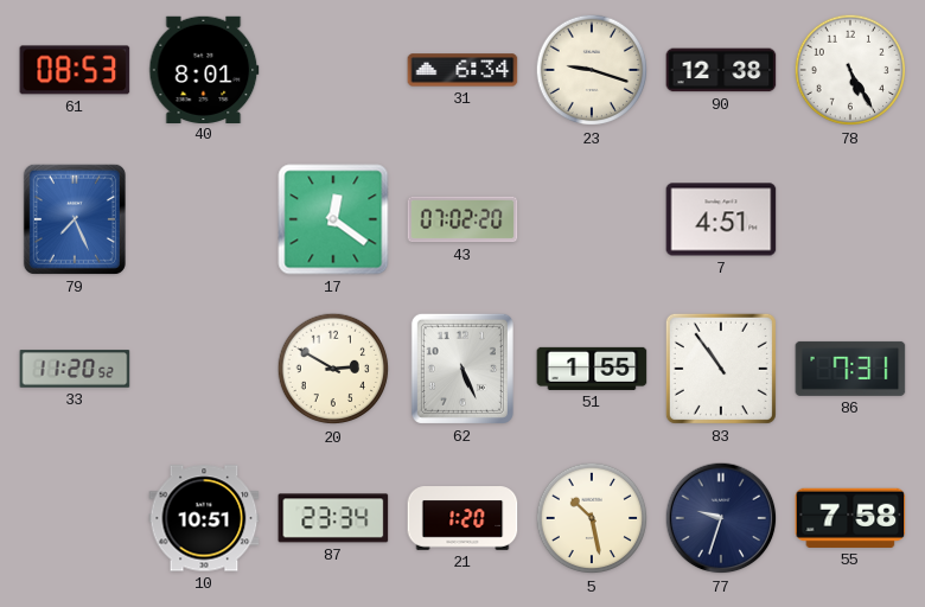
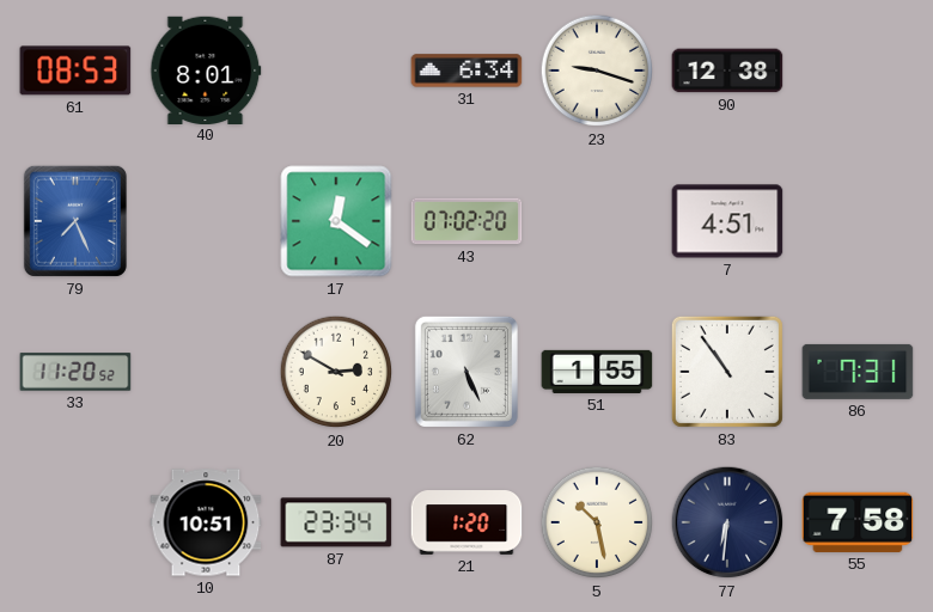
78: 5:25 -> none (850, 70)
77: 9:33 -> 6:31 (727, 522)
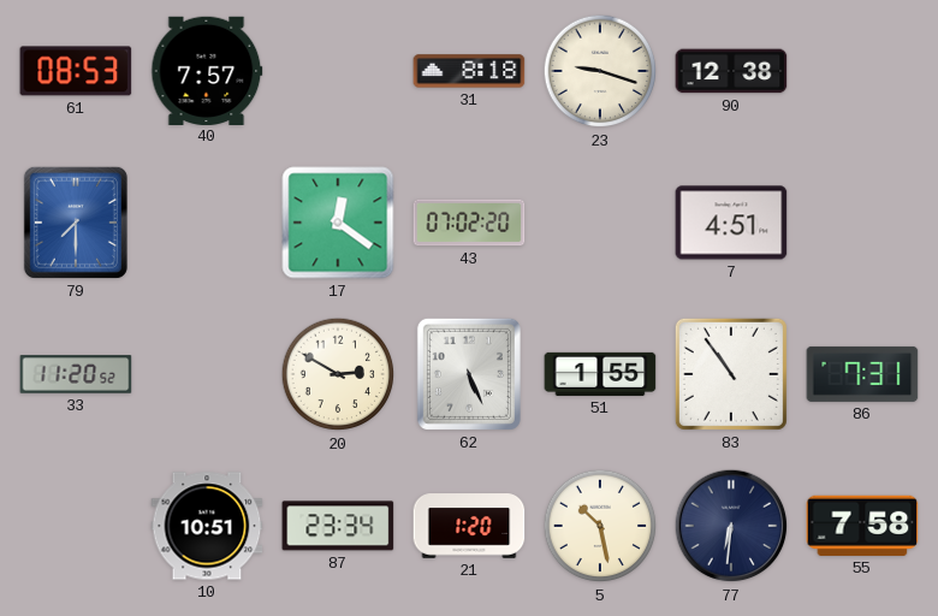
40: 8:01 -> 7:57 (207, 70)
31: 6:34 -> 8:18 (469, 71)
79: 7:26 -> 7:30 (76, 223)
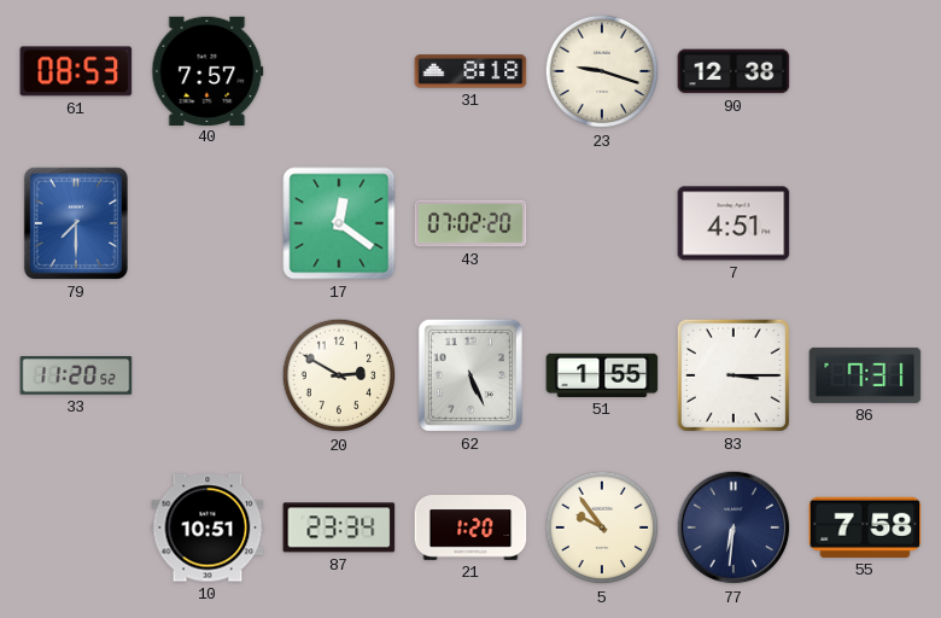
83: 10:54 -> 3:15 (733, 375)
5: 10:28 -> 9:54 (602, 527)
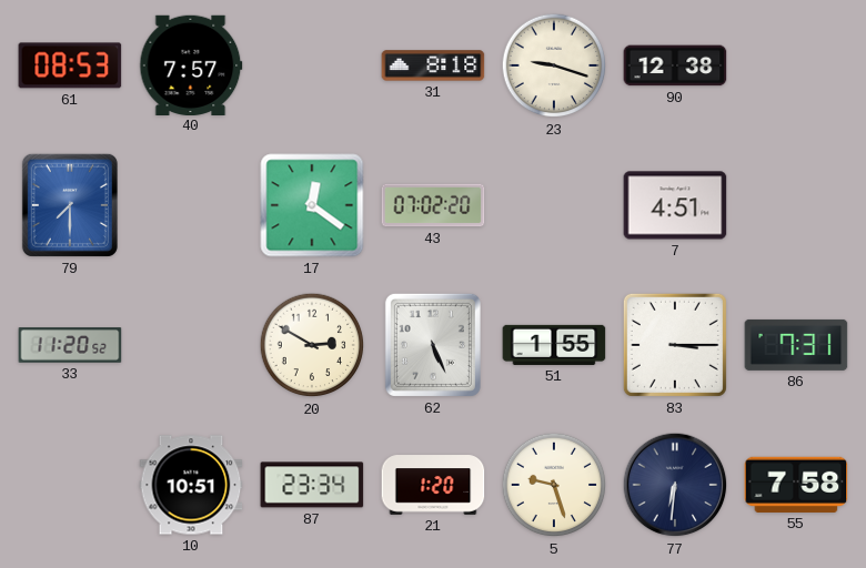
5: 9:54 -> 9:27 (554, 485)
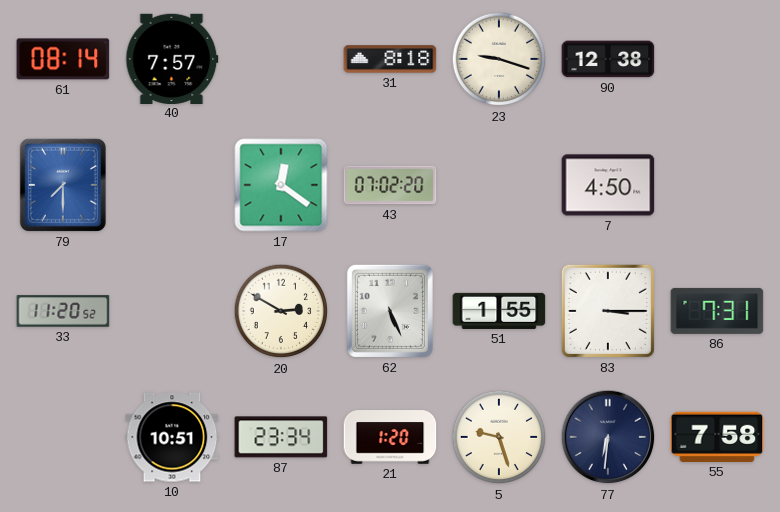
61: 08:53 -> 08:14 (63, 59)
7: 4:51 -> 4:50 (608, 185)
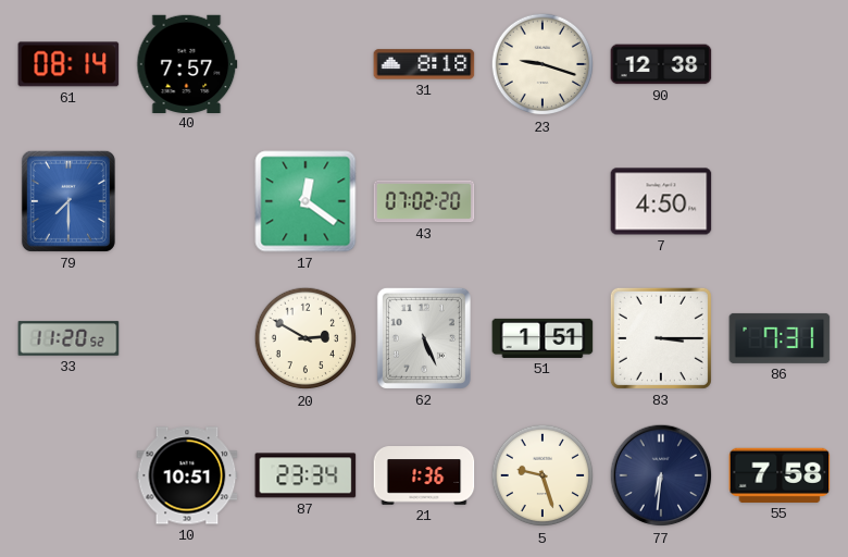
51: 1:55 -> 1:51 (543, 338)
21: 1:20 -> 1:36 (424, 475)
